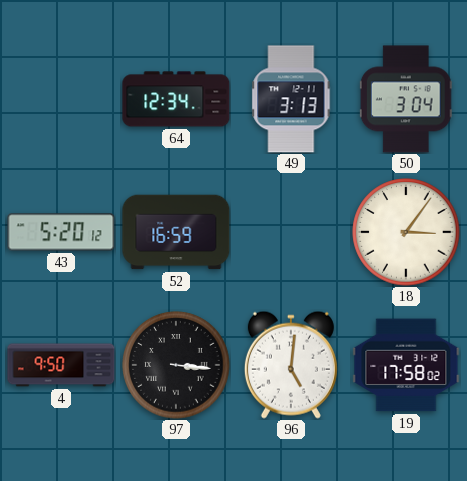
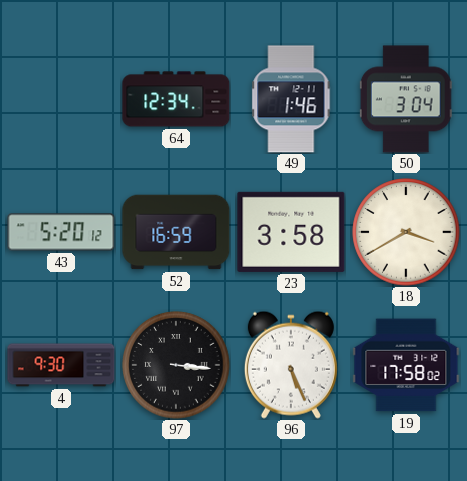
49: 3:13 -> 1:46 (291, 99)
23: none -> 3:58 (291, 232)
18: 3:06 -> 3:40 (406, 232)
4: 9:50 -> 9:30 (61, 365)
96: 5:01 -> 5:26 (291, 365)
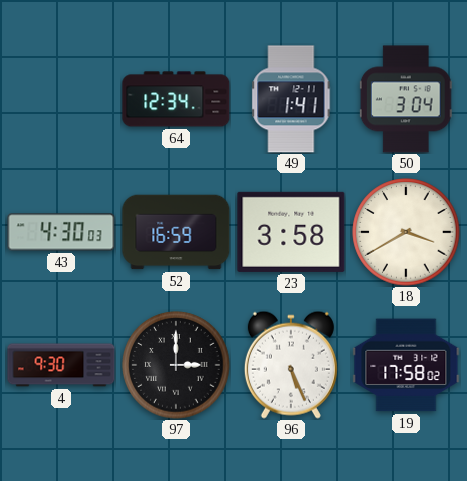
49: 1:46 -> 1:41 (291, 99)
43: 5:20 -> 4:30 (61, 232)
97: 3:16 -> 3:00 (176, 365)
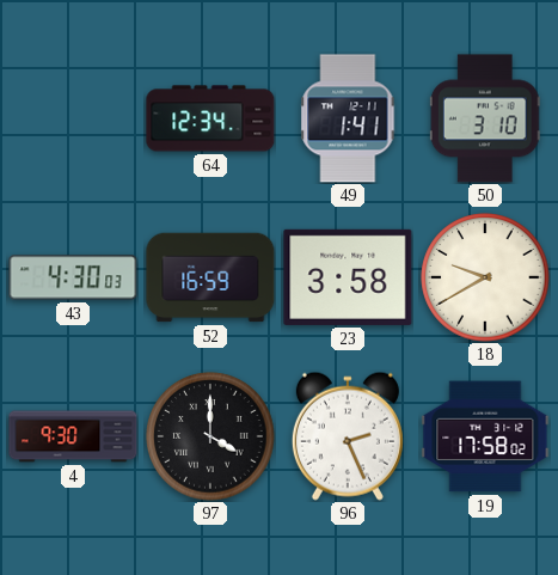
50: 3:04 -> 3:10 (485, 118)
18: 3:40 -> 9:40 (485, 277)
97: 3:00 -> 4:00 (210, 436)
96: 5:26 -> 2:26 (348, 436)
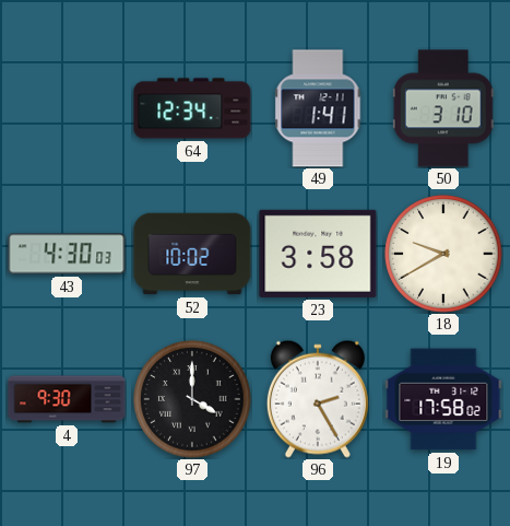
52: 16:59 -> 10:02 (192, 254)
96: 2:26 -> 2:25 (318, 399)
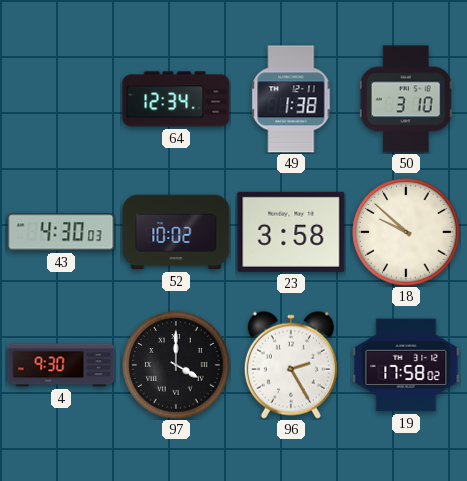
49: 1:41 -> 1:38 (291, 99)
18: 9:40 -> 9:52 (406, 232)
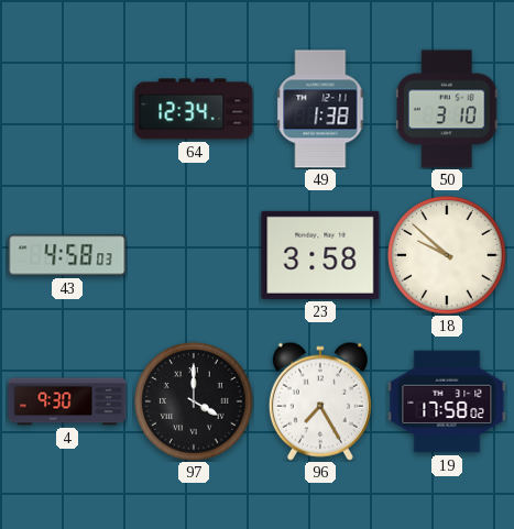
43: 4:30 -> 4:58 (67, 255)
52: 10:02 -> none (176, 232)
96: 2:25 -> 7:25 (320, 401)
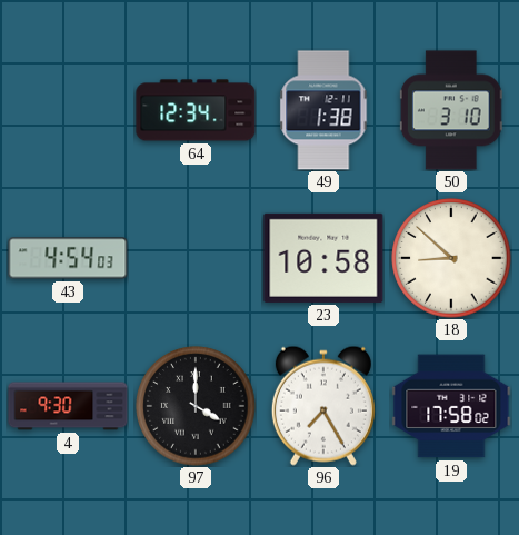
43: 4:58 -> 4:54 (68, 258)
23: 3:58 -> 10:58 (323, 258)
18: 9:52 -> 8:52 (451, 258)
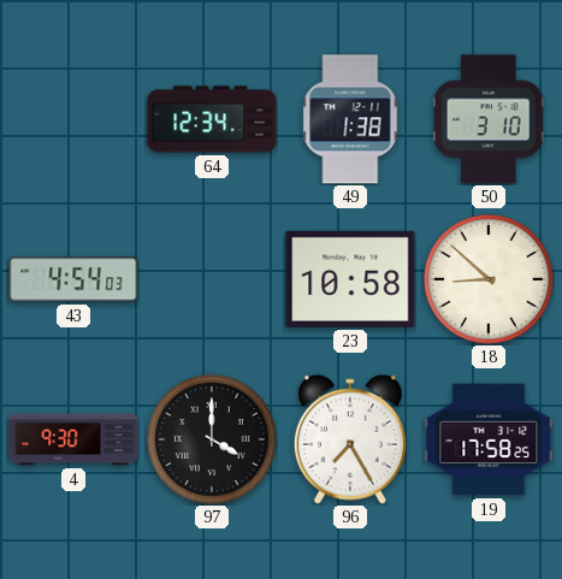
19: 17:58:02 -> 17:58:25 (489, 439)
